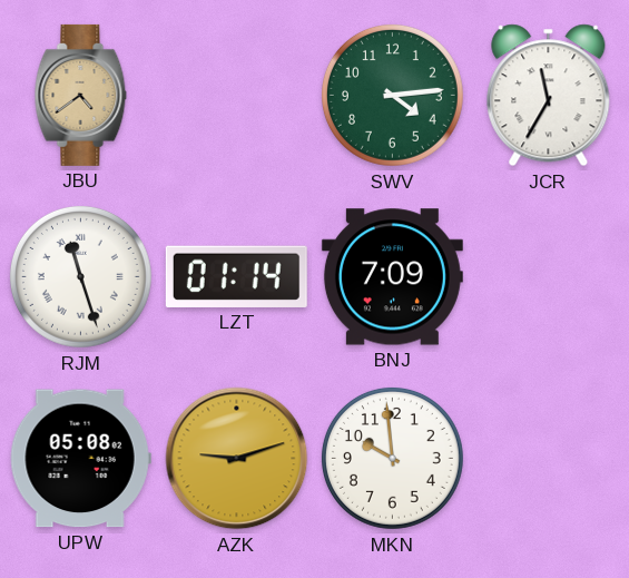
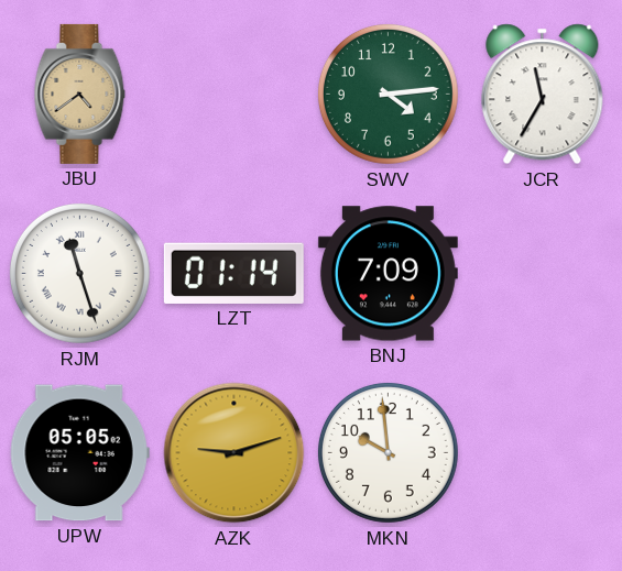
UPW: 05:08 -> 05:05 (79, 453)
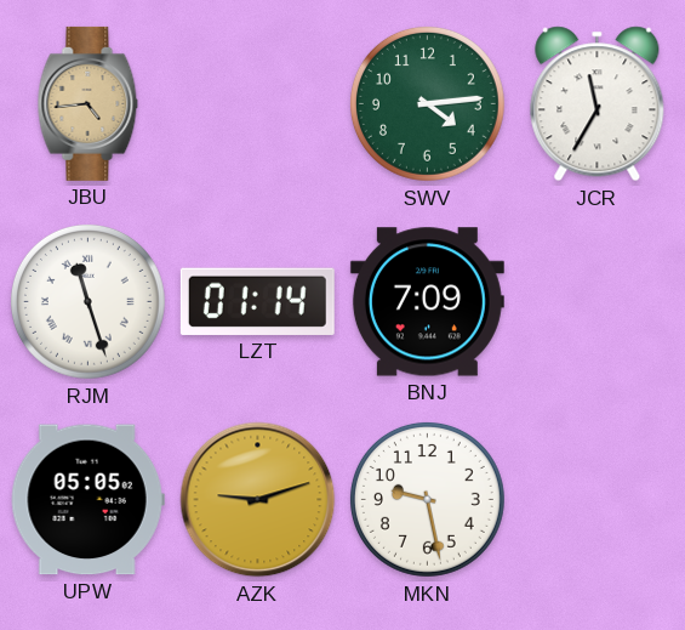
JBU: 4:39 -> 4:44 (89, 103)
MKN: 9:59 -> 9:28 (427, 499)
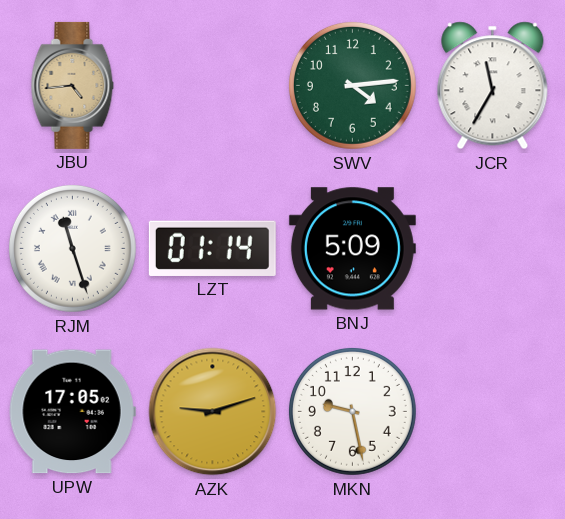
BNJ: 7:09 -> 5:09 (352, 249)
UPW: 05:05 -> 17:05 (72, 412)
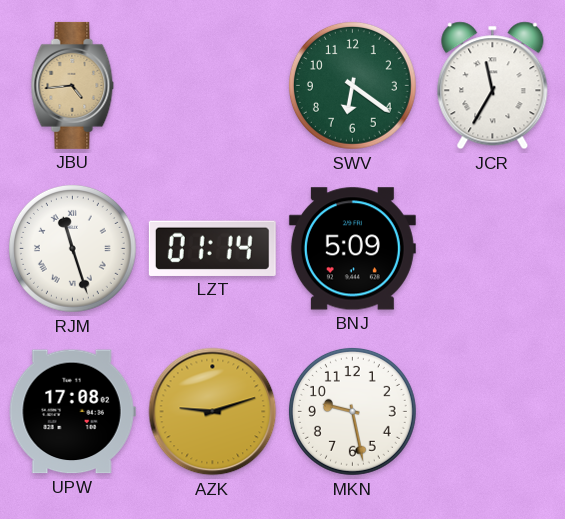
SWV: 4:14 -> 6:21 (352, 85)
UPW: 17:05 -> 17:08 (72, 412)
